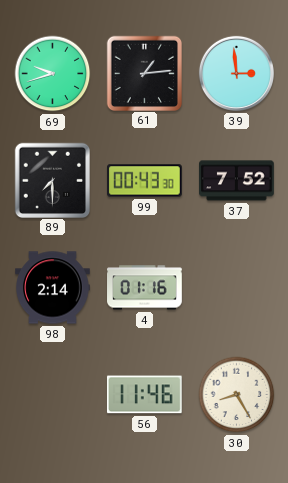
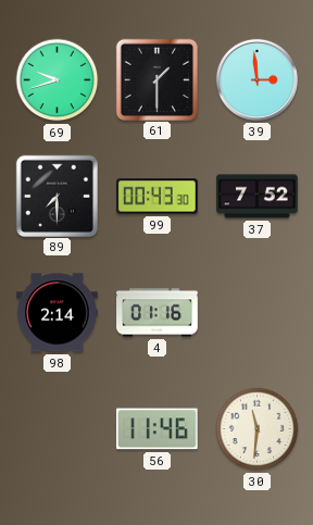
61: 1:14 -> 1:30 (156, 79)
30: 8:25 -> 11:31 (258, 429)
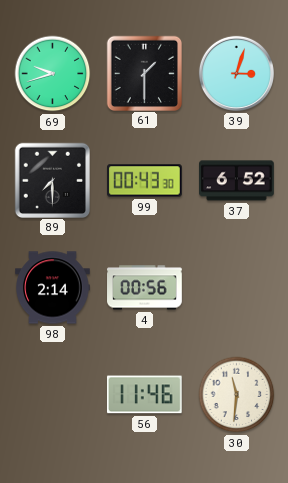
39: 2:59 -> 3:03 (236, 73)
37: 7:52 -> 6:52 (237, 181)
4: 01:16 -> 00:56 (145, 288)
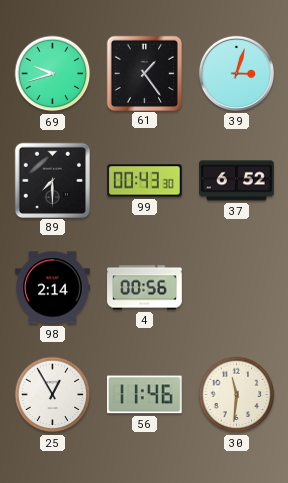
61: 1:30 -> 1:24 (144, 73)
25: none -> 12:55 (53, 395)
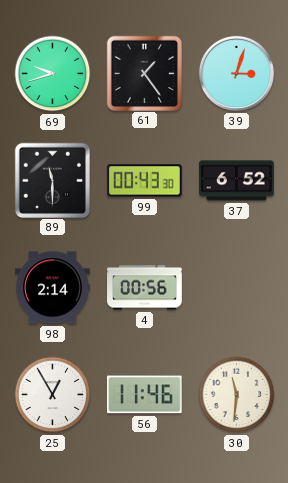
89: 7:30 -> 11:30 (52, 180)
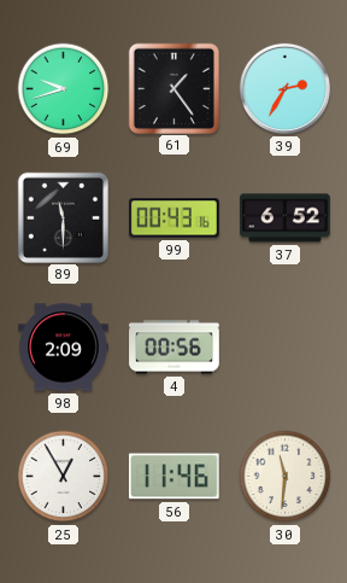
39: 3:03 -> 2:35 (284, 88)
99: 00:43:30 -> 00:43:16 (175, 218)
98: 2:14 -> 2:09 (64, 348)
